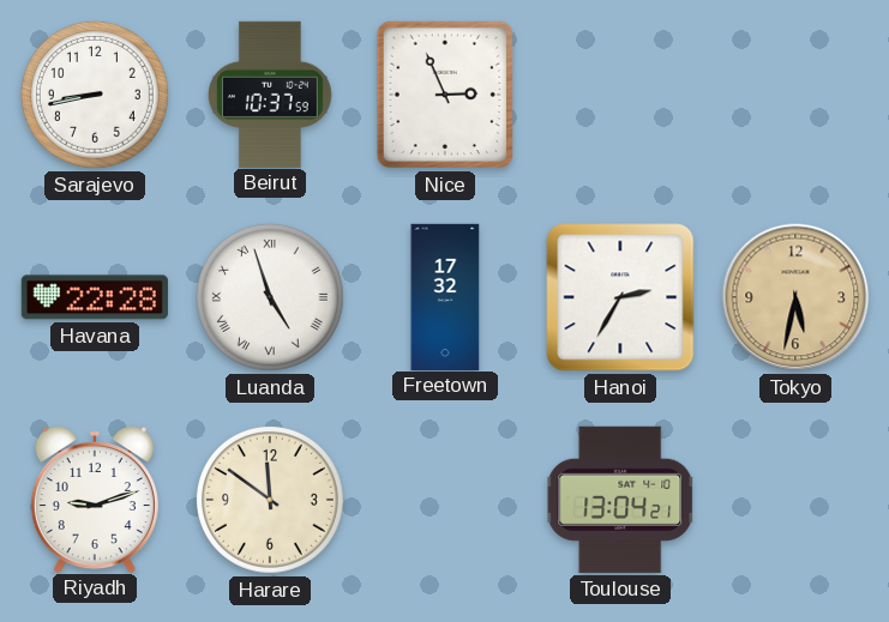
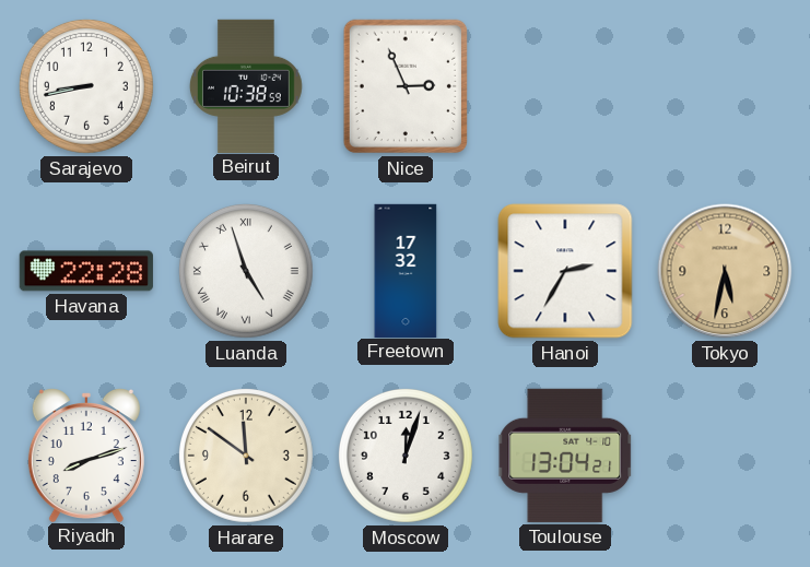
Beirut: 10:37 -> 10:38 (246, 85)
Riyadh: 9:12 -> 8:12 (86, 456)
Moscow: none -> 12:03 (406, 456)
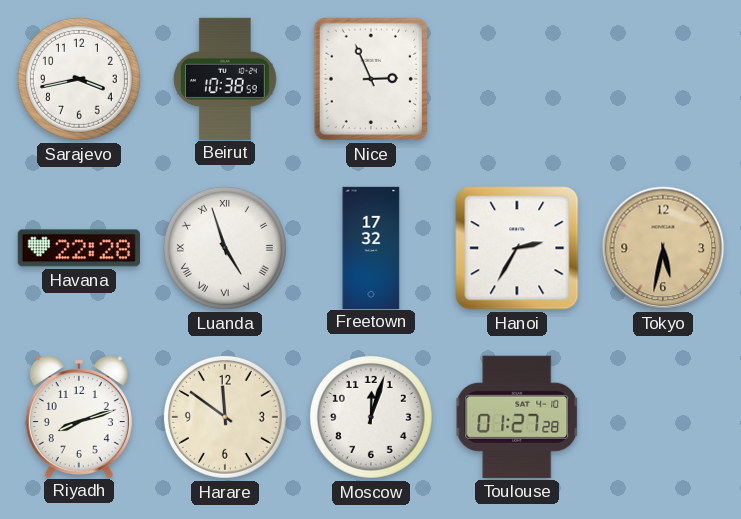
Sarajevo: 8:43 -> 3:43 (79, 79)
Toulouse: 13:04 -> 01:27 (517, 417)
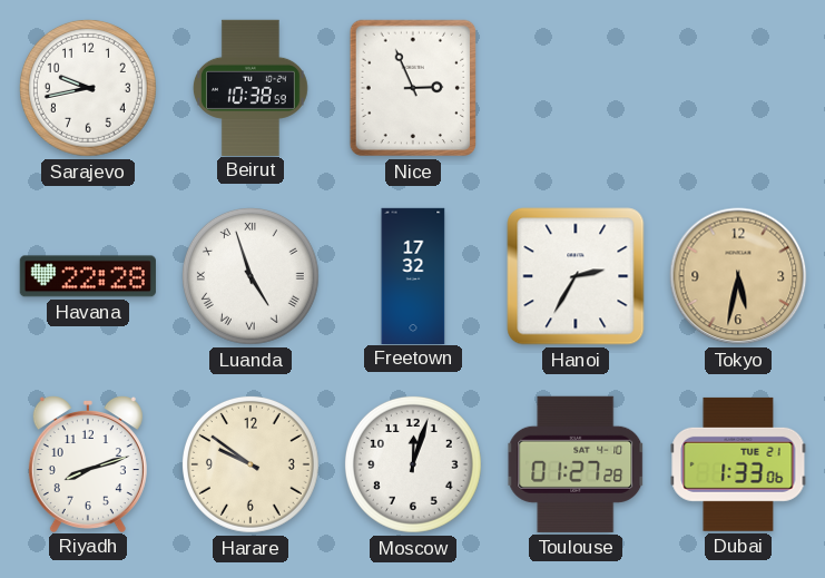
Sarajevo: 3:43 -> 9:43 (88, 88)
Harare: 11:51 -> 9:51 (251, 464)
Dubai: none -> 1:33 (738, 464)
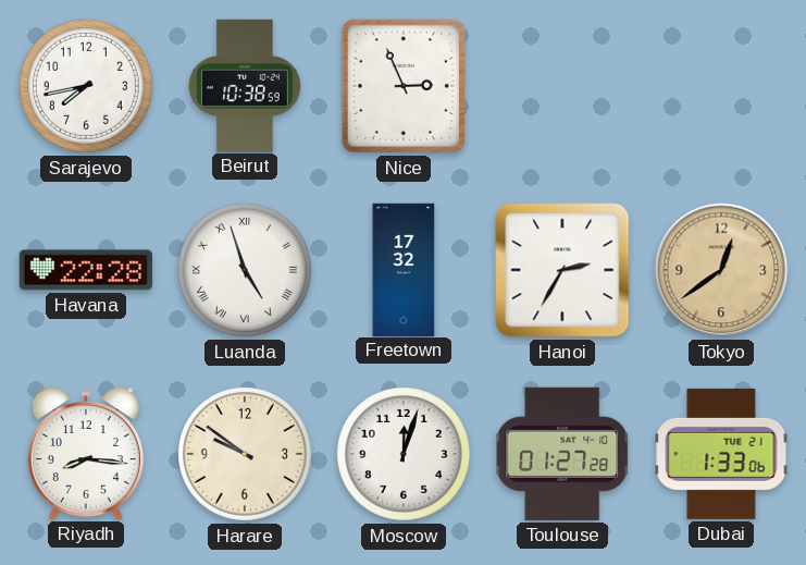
Sarajevo: 9:43 -> 7:43 (86, 86)
Tokyo: 5:32 -> 12:39 (721, 270)
Riyadh: 8:12 -> 8:16 (86, 454)
